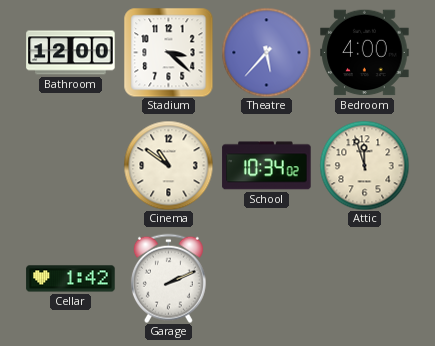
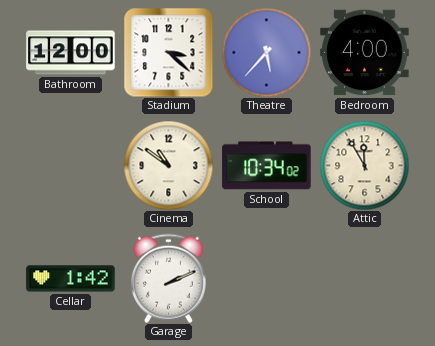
Attic: 11:57 -> 11:55 (364, 165)
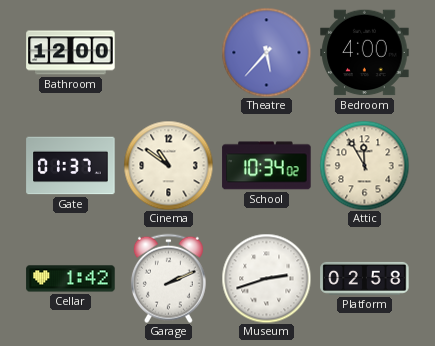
Stadium: 3:22 -> none (168, 52)
Gate: none -> 01:37 (71, 166)
Museum: none -> 2:42 (266, 278)
Platform: none -> 02:58 (365, 278)
